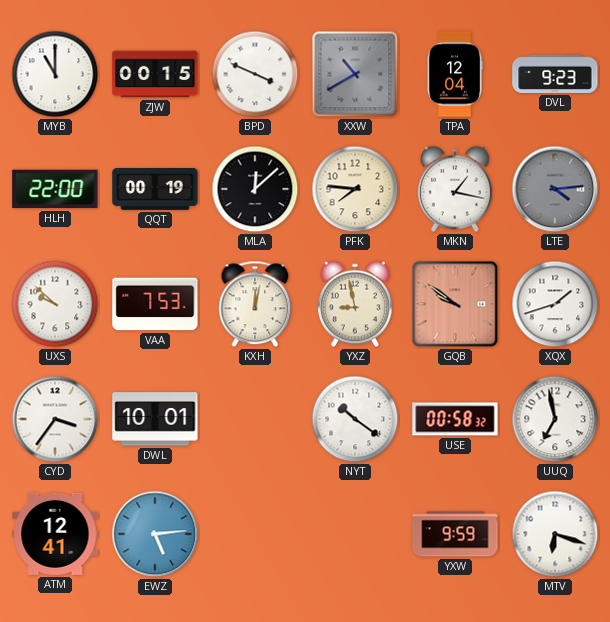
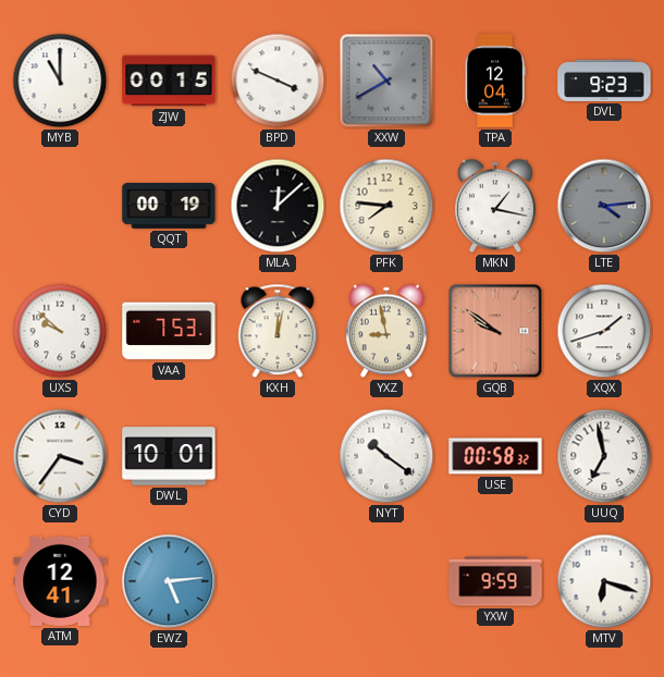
HLH: 22:00 -> none (55, 189)
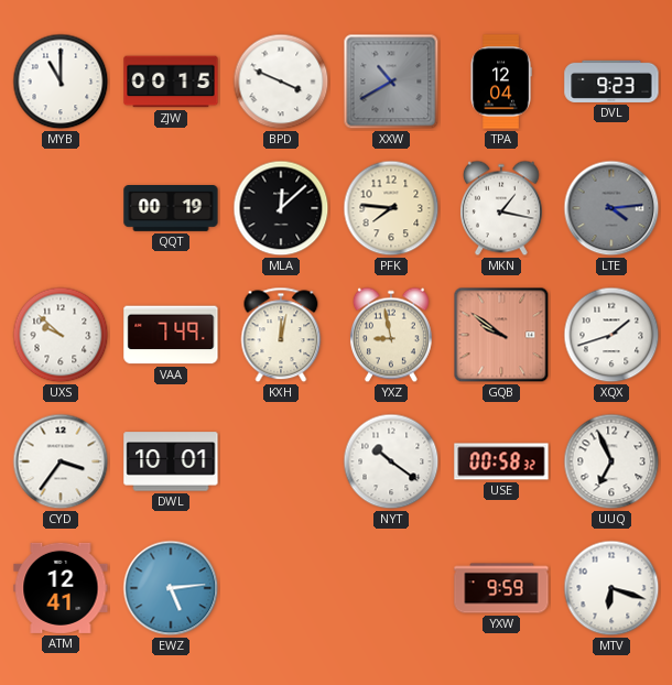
VAA: 7:53 -> 7:49 (171, 335)
UUQ: 6:58 -> 6:56 (611, 461)
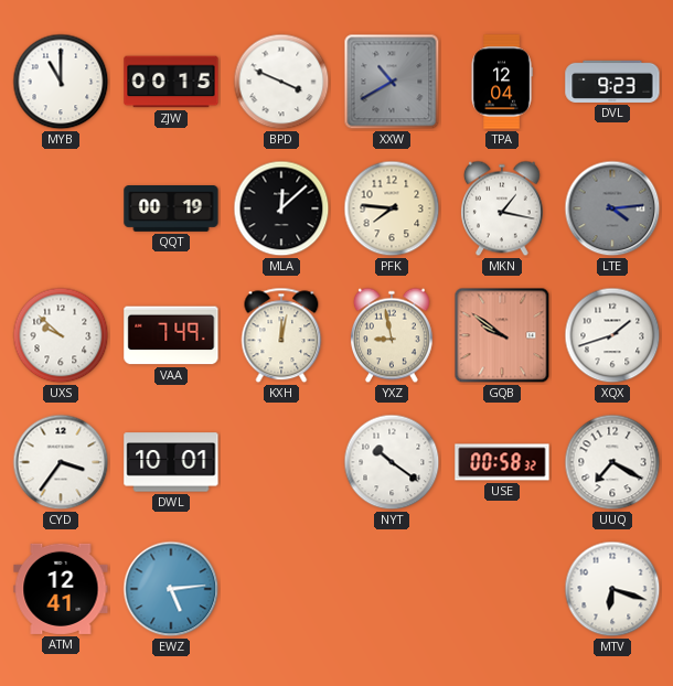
UUQ: 6:56 -> 7:20 (612, 462)
YXW: 9:59 -> none (501, 588)
